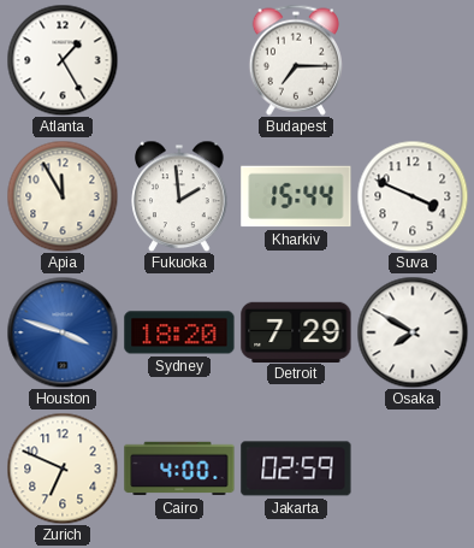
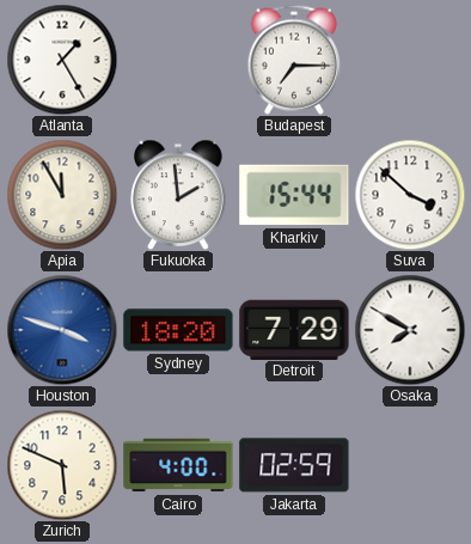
Suva: 3:49 -> 3:52 (410, 195)
Zurich: 6:49 -> 5:49 (62, 465)
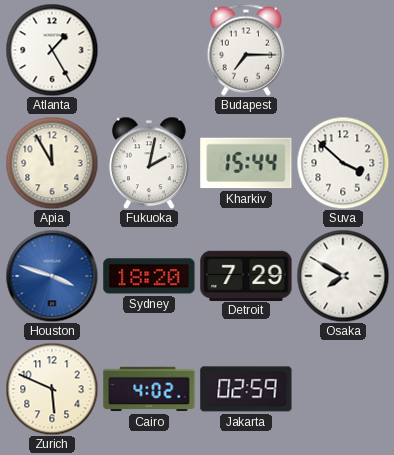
Fukuoka: 1:59 -> 2:02 (149, 163)
Cairo: 4:00 -> 4:02 (149, 389)
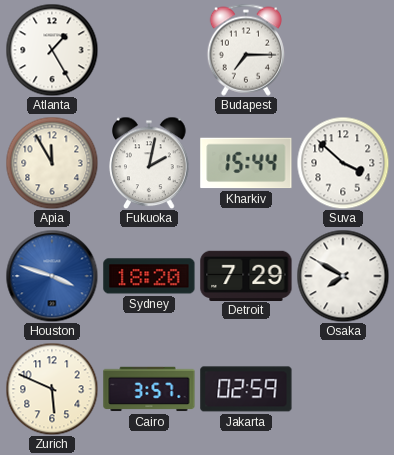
Cairo: 4:02 -> 3:57 (149, 389)
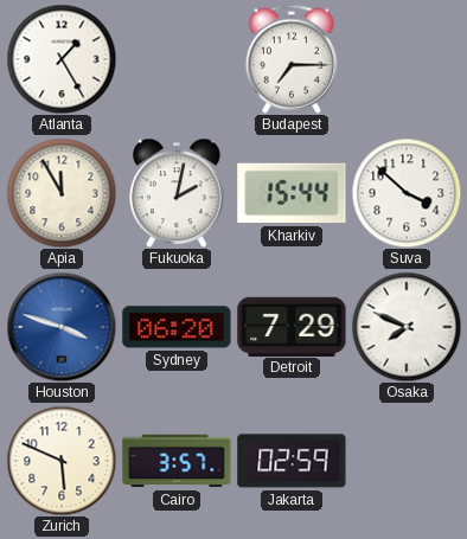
Sydney: 18:20 -> 06:20 (177, 327)
Osaka: 7:50 -> 7:49 (407, 327)
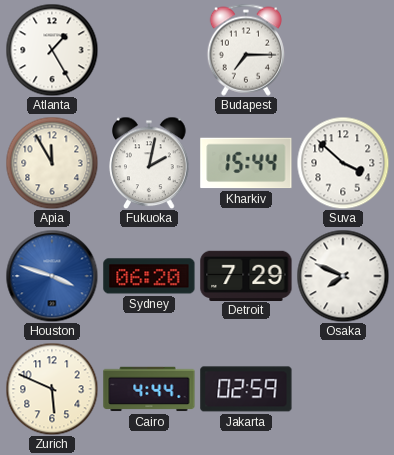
Cairo: 3:57 -> 4:44 (149, 389)
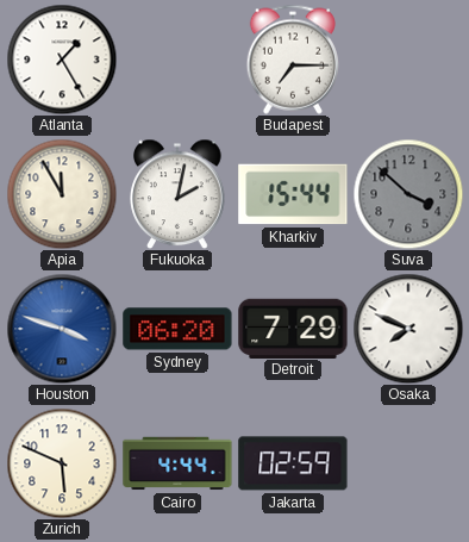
Suva dial: white -> grey (408, 194)
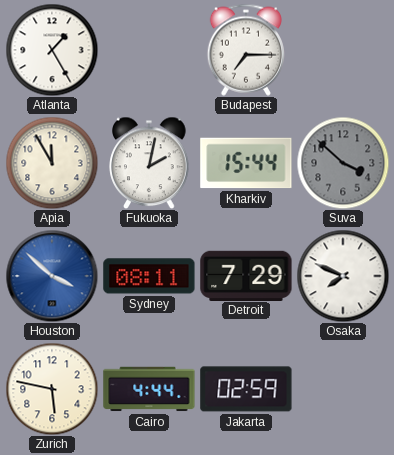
Houston: 3:48 -> 3:52 (52, 276)
Sydney: 06:20 -> 08:11 (149, 276)
Zurich: 5:49 -> 5:47 (52, 389)
